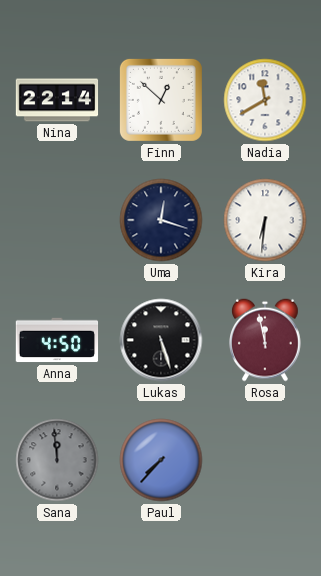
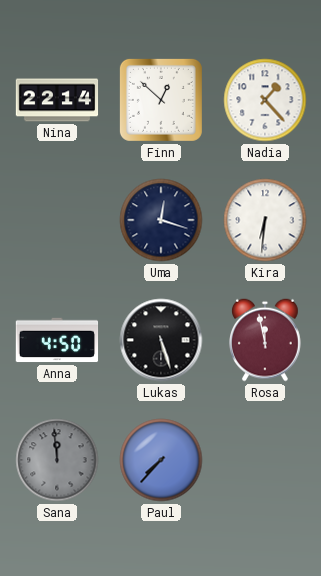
Nadia: 11:40 -> 1:23 (265, 100)
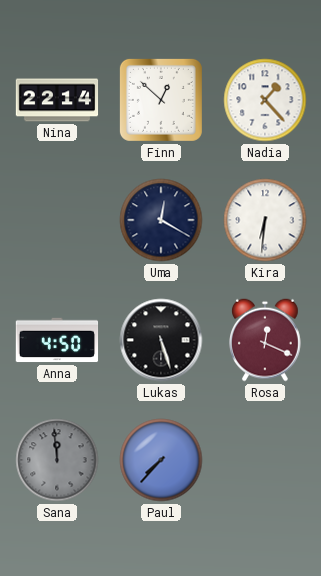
Uma: 12:18 -> 12:20 (161, 220)
Rosa: 11:58 -> 12:19 (266, 340)
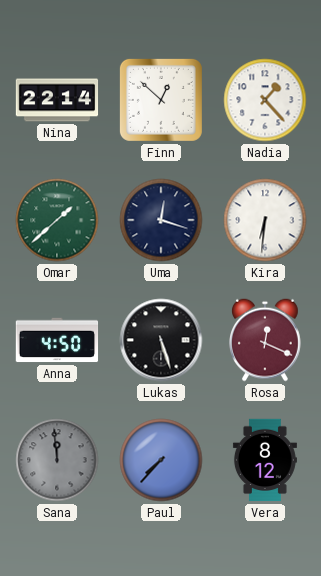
Omar: none -> 1:38 (57, 220)
Uma: 12:20 -> 12:18 (161, 220)
Vera: none -> 8:12 (265, 460)
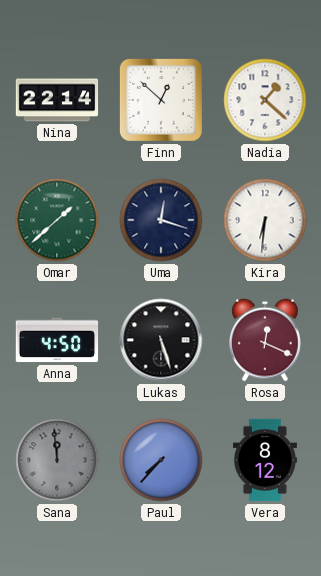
Nadia: 1:23 -> 1:22 (265, 100)
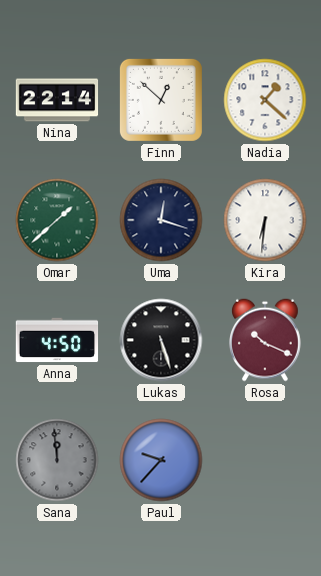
Rosa: 12:19 -> 10:19 (266, 340)
Paul: 7:37 -> 9:37 (161, 460)
Vera: 8:12 -> none (265, 460)
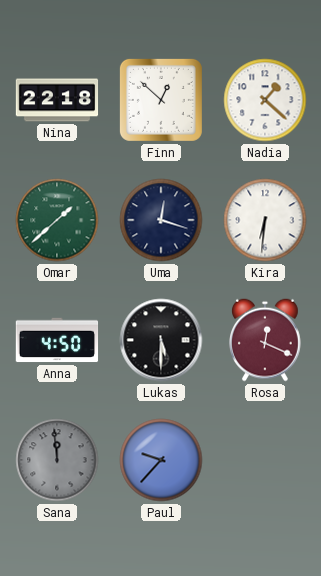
Nina: 22:14 -> 22:18 (57, 100)
Lukas: 5:27 -> 5:30 (161, 340)
Rosa: 10:19 -> 12:19 (266, 340)
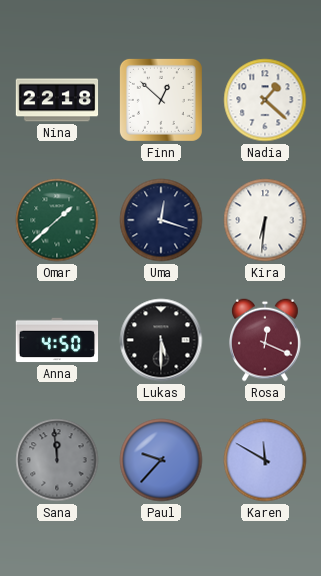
Karen: none -> 11:50 (265, 460)
